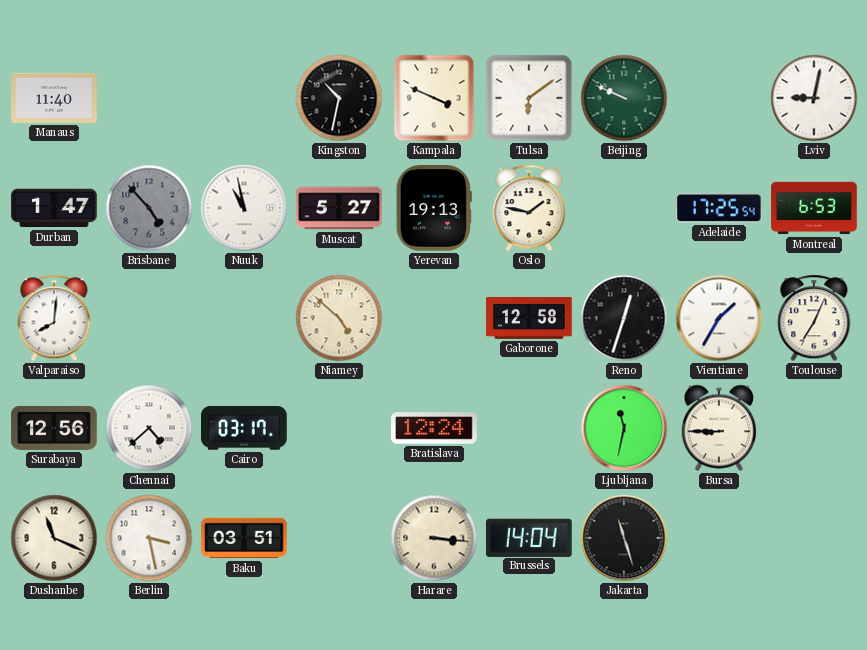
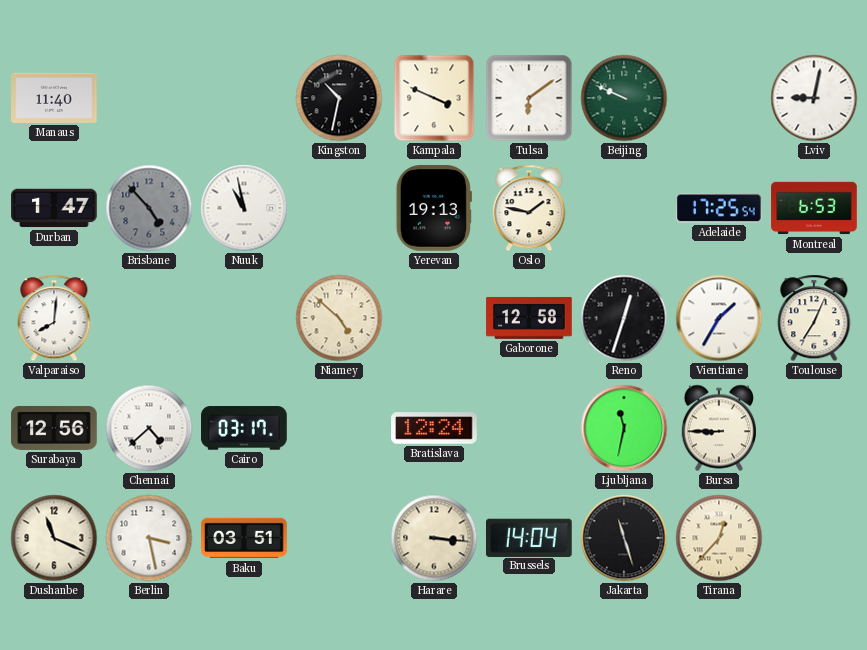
Muscat: 5:27 -> none (339, 208)
Tirana: none -> 12:37 (719, 538)
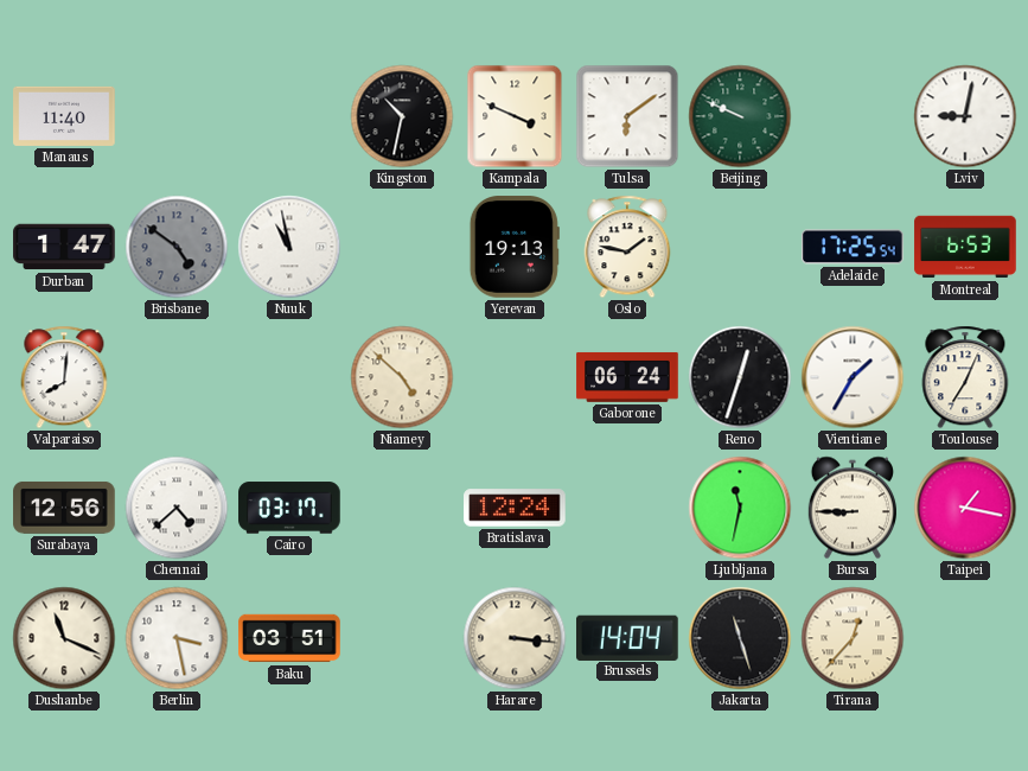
Brisbane: 4:53 -> 4:51 (177, 247)
Gaborone: 12:58 -> 06:24 (627, 377)
Taipei: none -> 1:17 (965, 508)
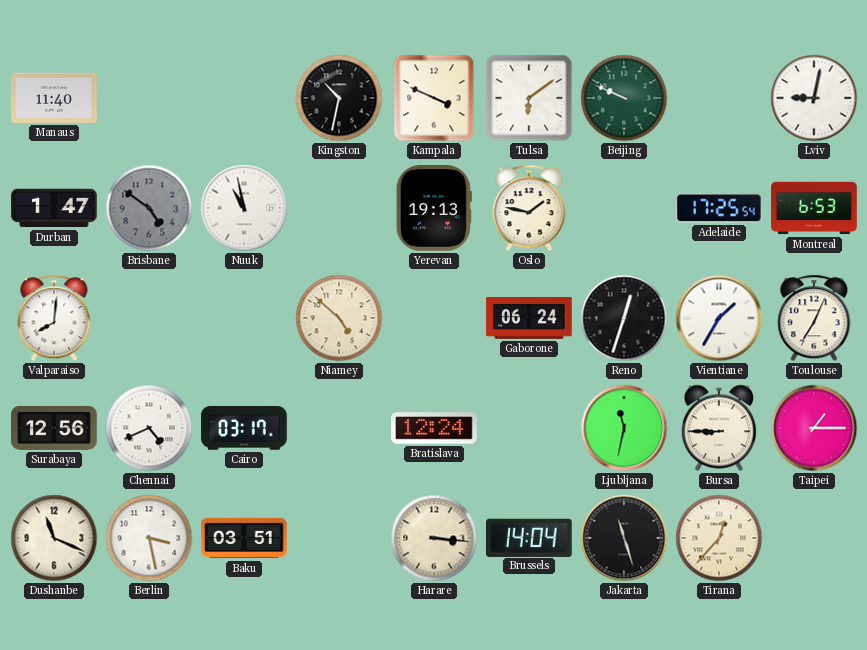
Chennai: 4:38 -> 4:41 (149, 428)
Taipei: 1:17 -> 1:15 (814, 428)
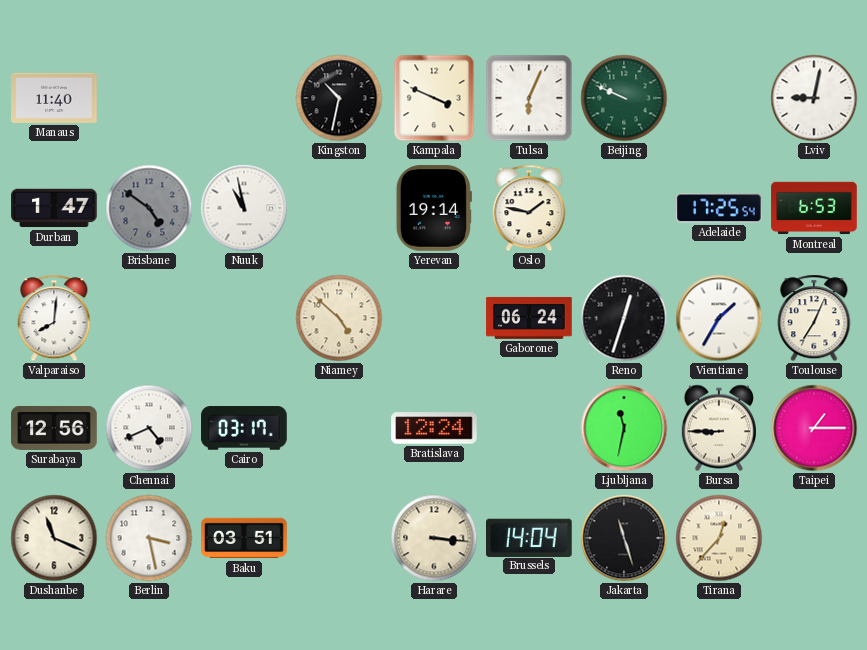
Tulsa: 6:09 -> 6:04 (529, 98)
Yerevan: 19:13 -> 19:14 (434, 208)
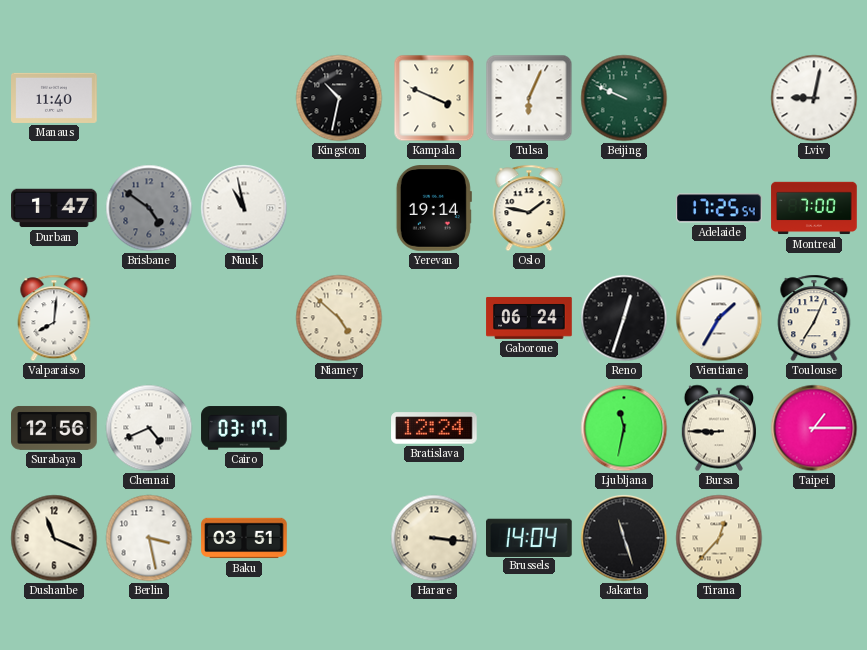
Montreal: 6:53 -> 7:00 (814, 208)
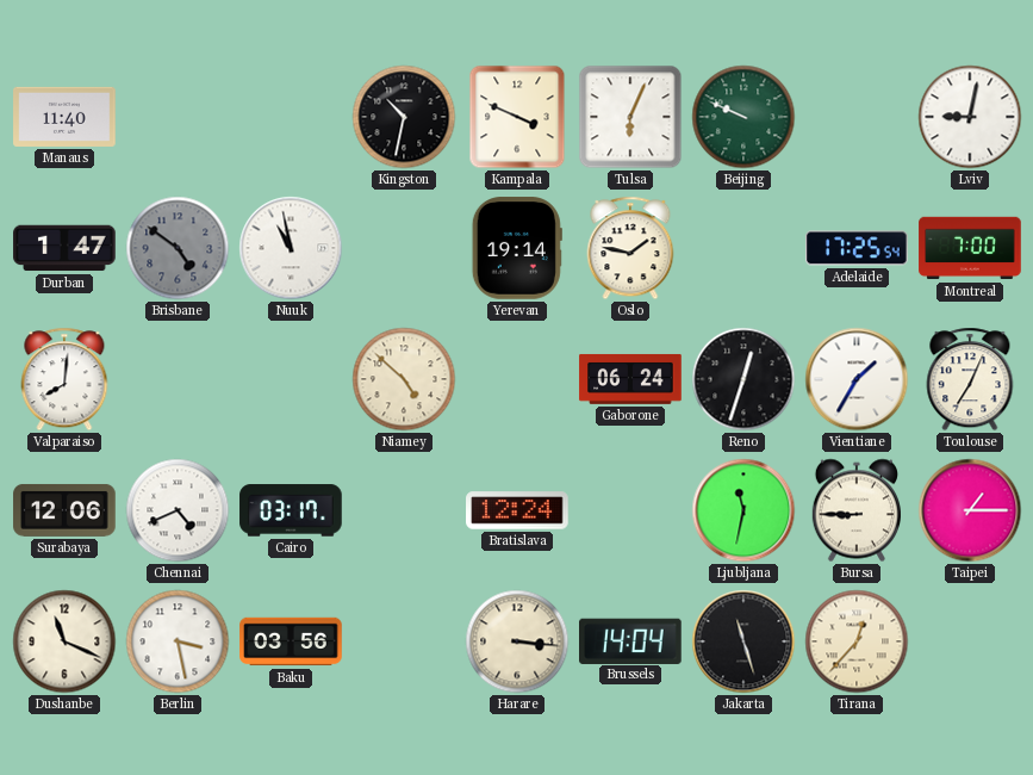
Surabaya: 12:56 -> 12:06 (64, 510)
Baku: 03:51 -> 03:56 (291, 641)
